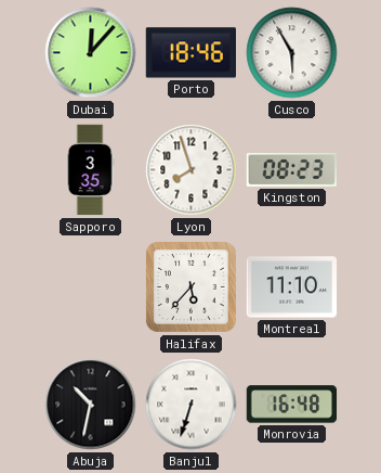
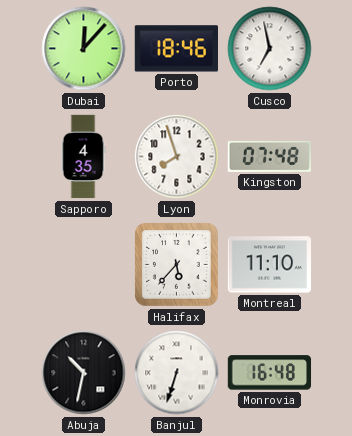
Cusco: 5:55 -> 6:58 (270, 49)
Sapporo: 3:35 -> 4:35 (83, 157)
Kingston: 08:23 -> 07:48 (269, 156)
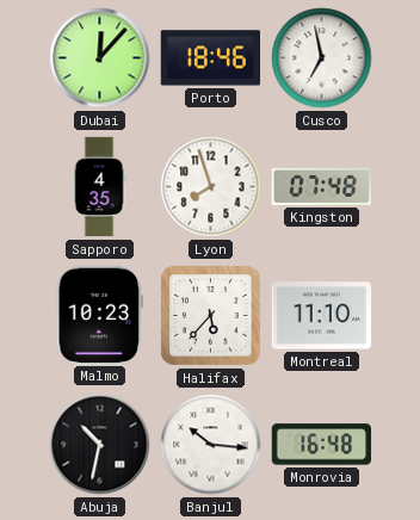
Malmo: none -> 10:23 (99, 315)
Banjul: 6:33 -> 10:16 (211, 445)
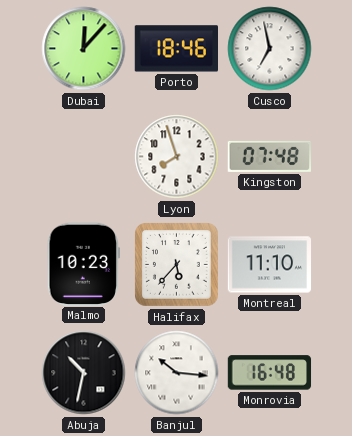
Sapporo: 4:35 -> none (99, 187)
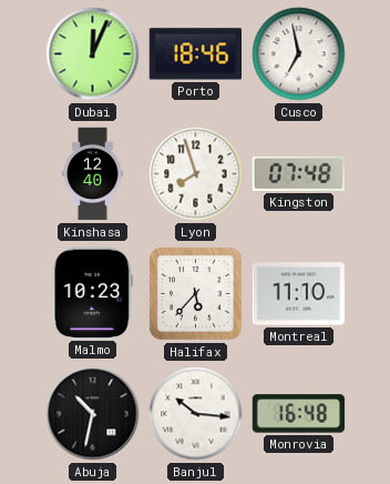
Dubai: 12:07 -> 12:04 (93, 54)
Kinshasa: none -> 12:40 (93, 174)
